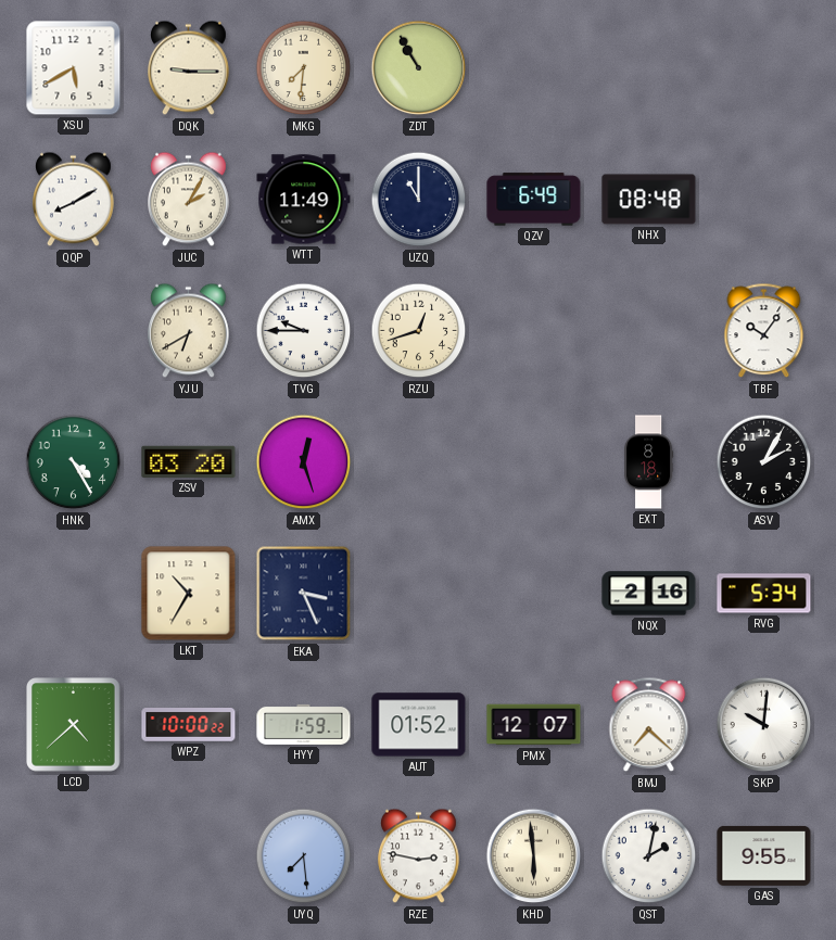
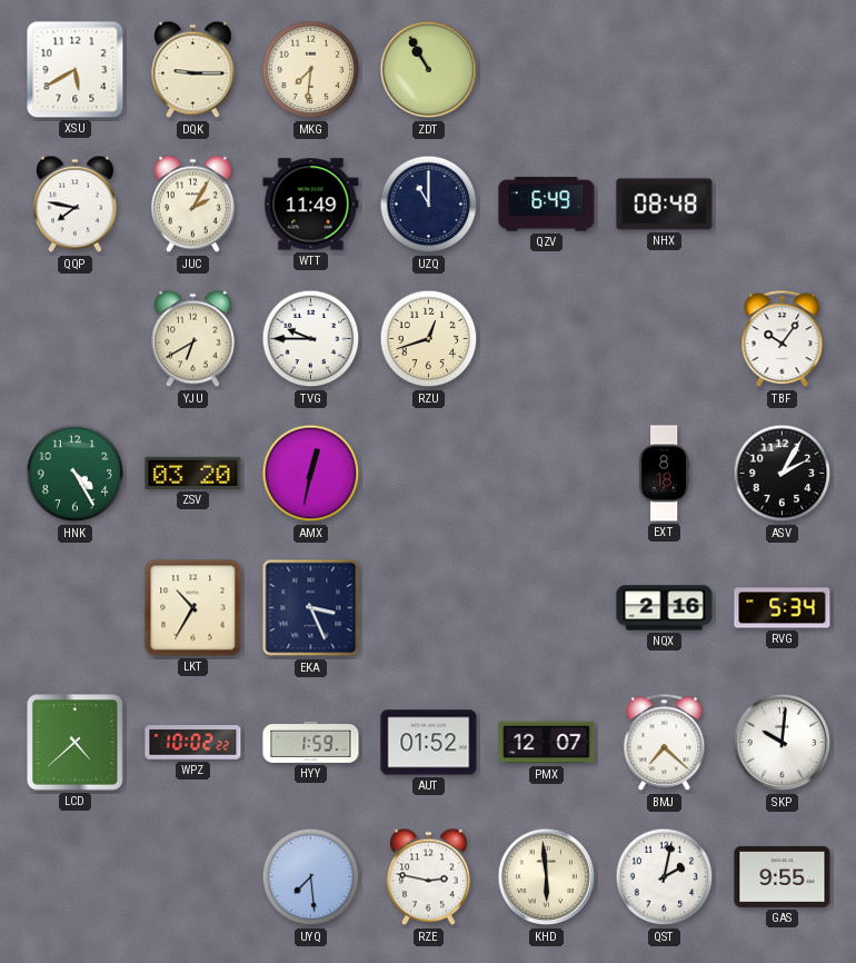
QQP: 8:10 -> 7:47 (76, 205)
AMX: 12:27 -> 12:32 (311, 474)
WPZ: 10:00 -> 10:02 (193, 743)
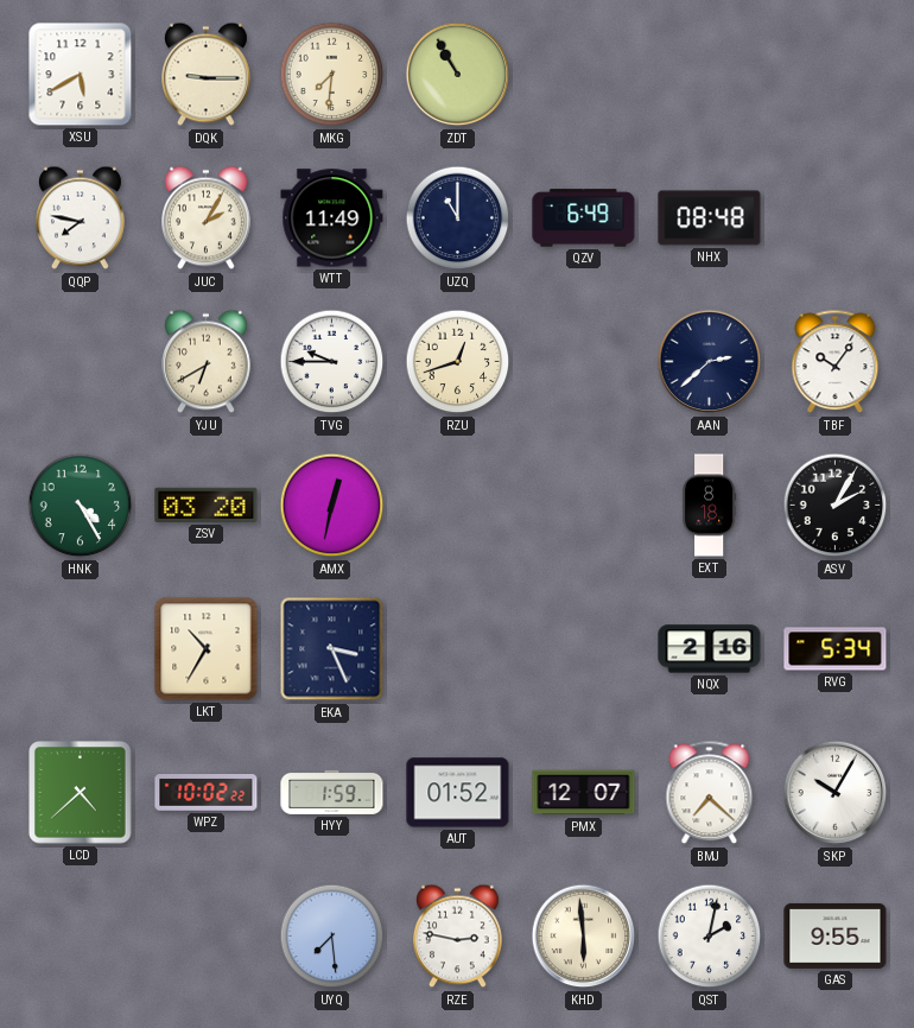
AAN: none -> 2:38 (710, 362)
SKP: 10:01 -> 10:05 (836, 793)
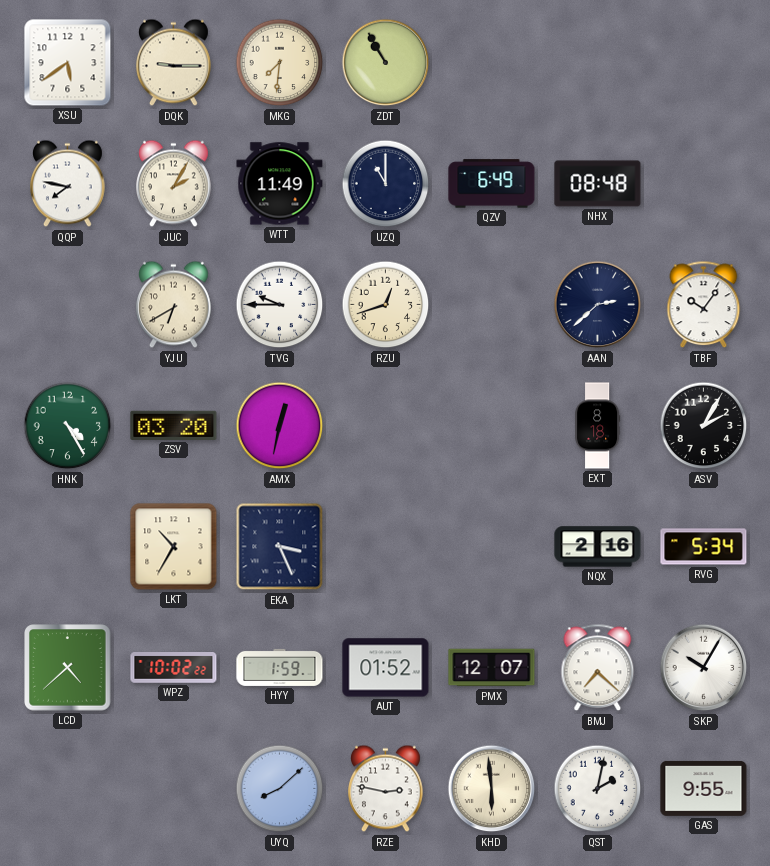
XSU: 5:40 -> 5:39 (68, 63)
UYQ: 7:29 -> 8:08 (280, 789)
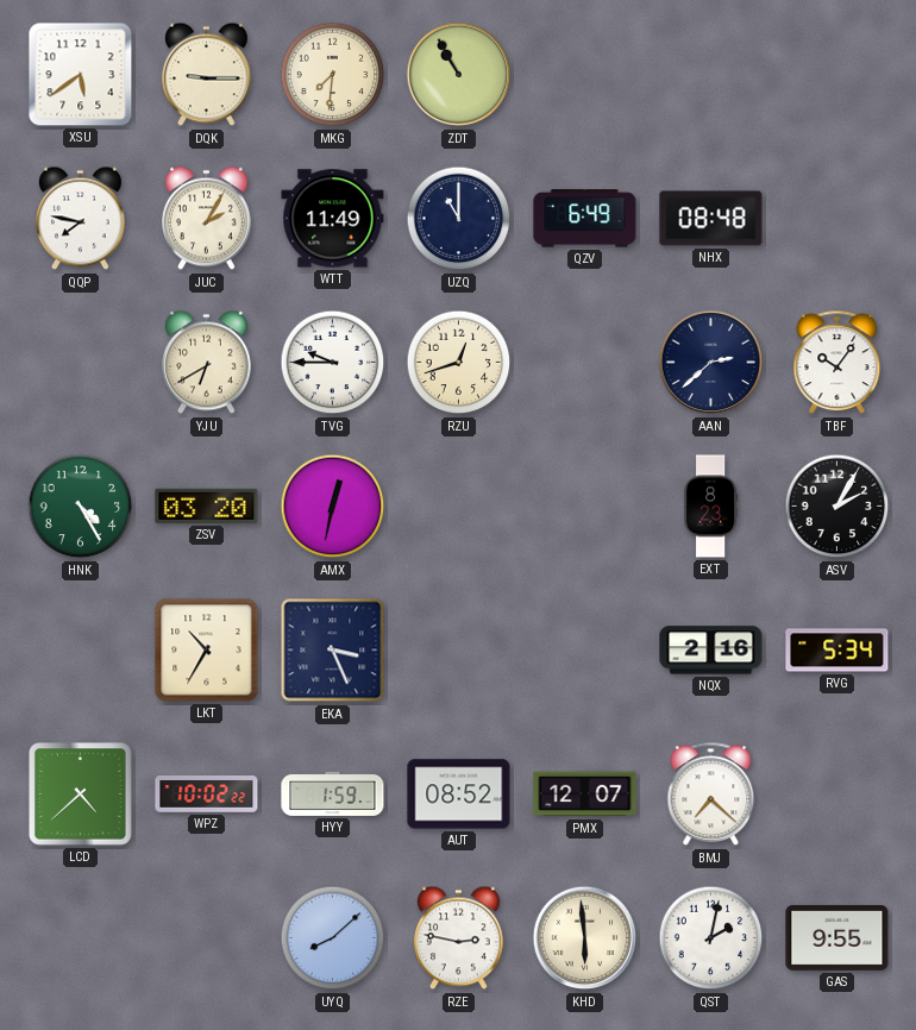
EXT: 8:18 -> 8:23 (711, 507)
AUT: 01:52 -> 08:52 (459, 795)
SKP: 10:05 -> none (704, 668)
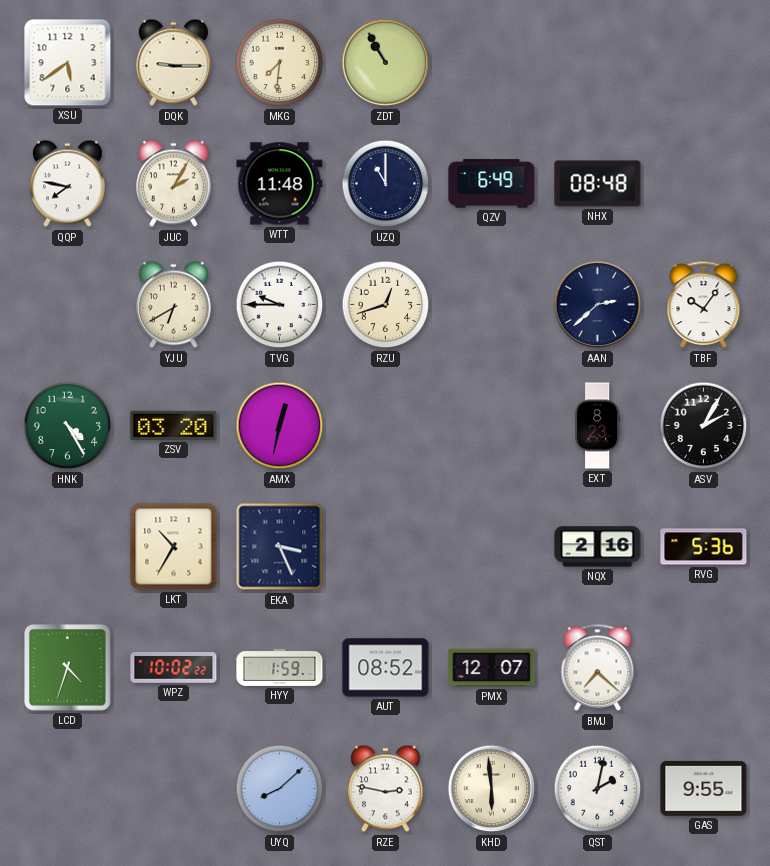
WTT: 11:49 -> 11:48 (280, 184)
RVG: 5:34 -> 5:36 (704, 547)
LCD: 4:38 -> 4:33 (68, 668)
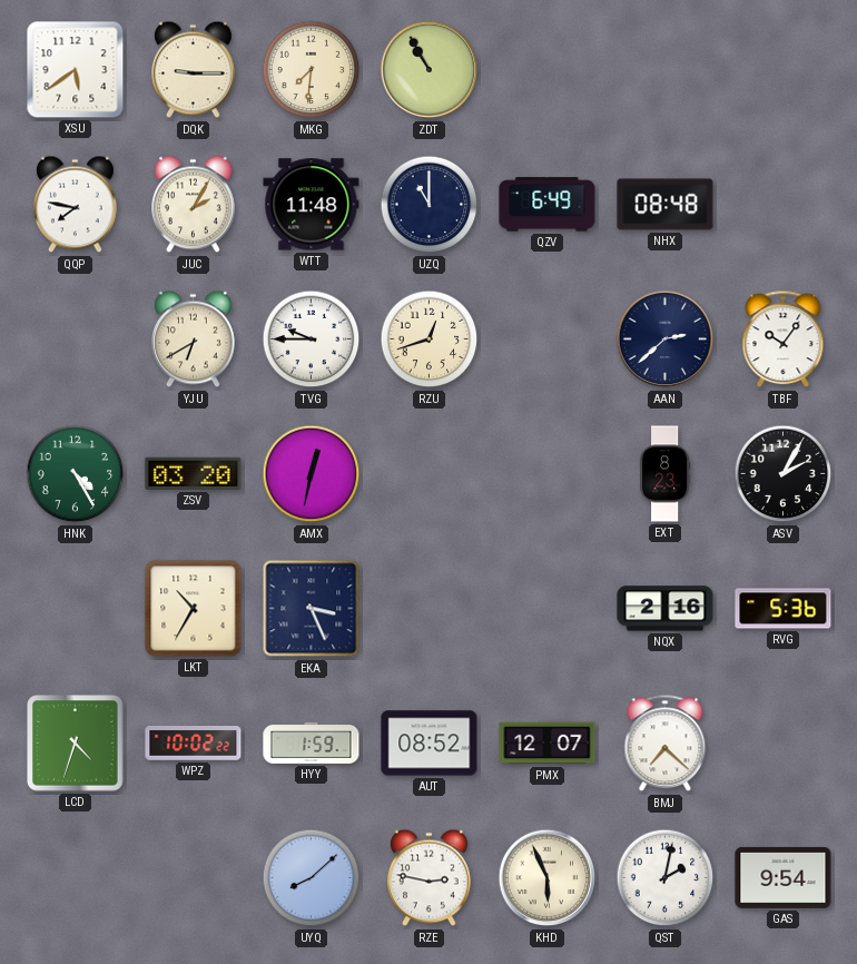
KHD: 5:59 -> 5:56 (548, 878)
GAS: 9:55 -> 9:54 (784, 877)
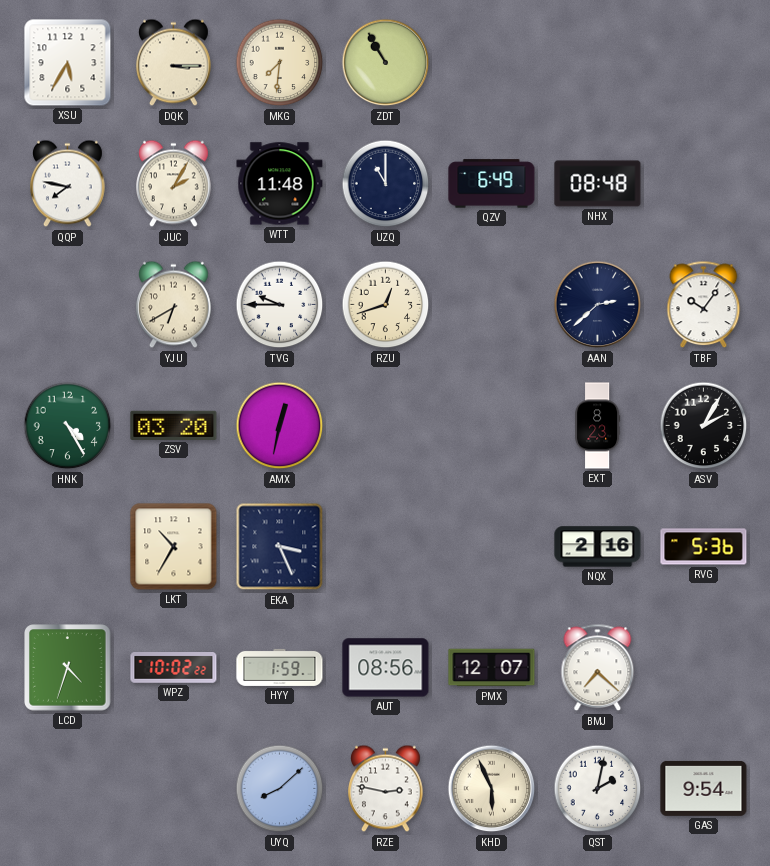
XSU: 5:39 -> 5:35 (68, 63)
DQK: 9:15 -> 3:15 (174, 63)
AUT: 08:52 -> 08:56 (386, 668)
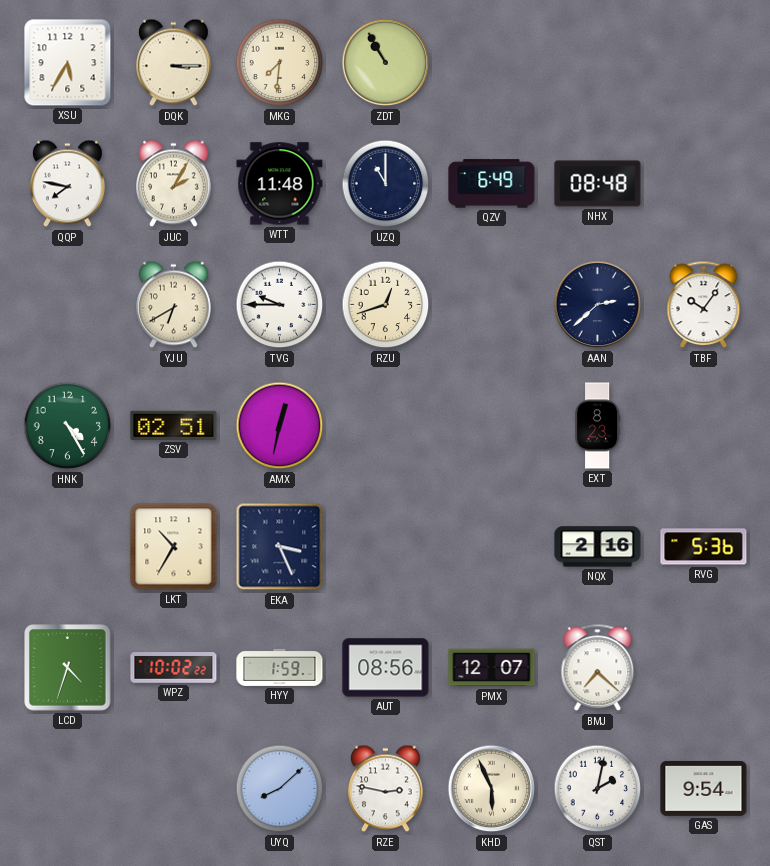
ZSV: 03:20 -> 02:51 (174, 425)
ASV: 2:05 -> none (704, 426)
